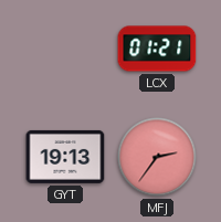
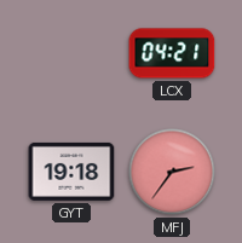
LCX: 01:21 -> 04:21 (172, 53)
GYT: 19:13 -> 19:18 (71, 172)
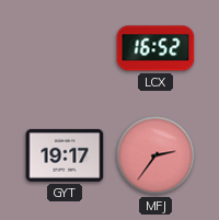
LCX: 04:21 -> 16:52 (155, 48)
GYT: 19:18 -> 19:17 (65, 155)
